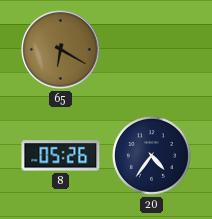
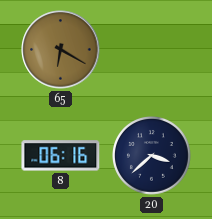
8: 05:26 -> 06:16 (61, 156)
20: 4:36 -> 3:38 (152, 156)
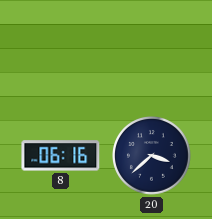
65: 6:20 -> none (61, 50)
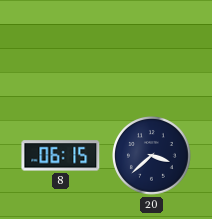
8: 06:16 -> 06:15 (61, 156)
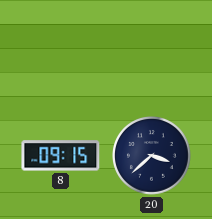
8: 06:15 -> 09:15 (61, 156)
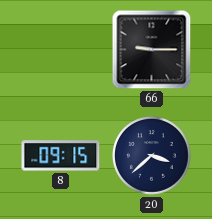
66: none -> 9:15 (152, 50)
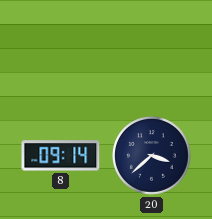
66: 9:15 -> none (152, 50)
8: 09:15 -> 09:14 (61, 156)
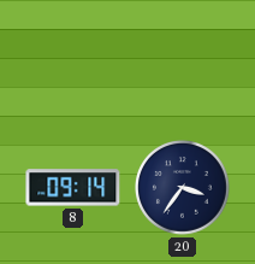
20: 3:38 -> 3:36 (183, 188)
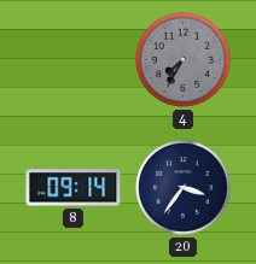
4: none -> 7:35 (184, 60)
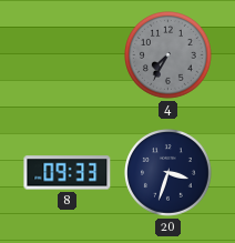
8: 09:14 -> 09:33 (68, 173)
20: 3:36 -> 3:33 (168, 173)
